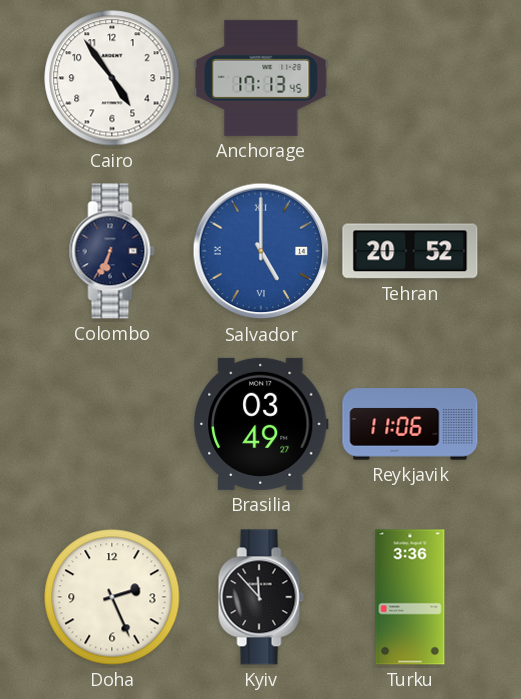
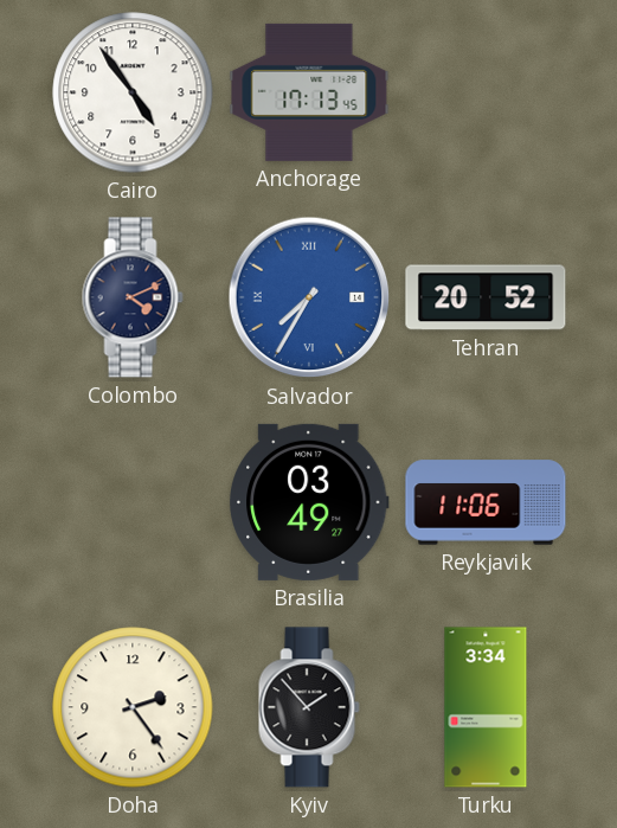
Colombo: 6:34 -> 4:11 (133, 297)
Salvador: 5:00 -> 7:35 (309, 297)
Doha: 2:26 -> 2:24 (133, 707)
Kyiv: 11:53 -> 1:53 (309, 707)
Turku: 3:36 -> 3:34 (486, 707)
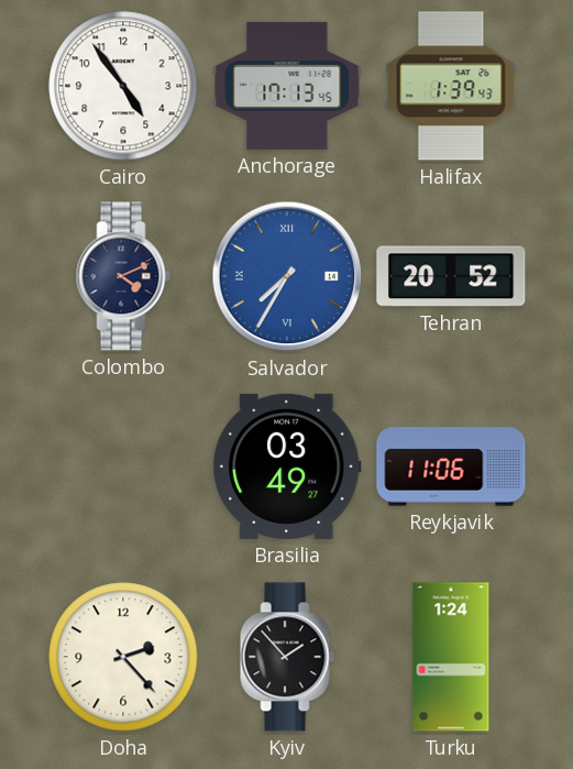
Halifax: none -> 1:39 (451, 86)
Doha: 2:24 -> 2:23 (123, 657)
Turku: 3:34 -> 1:24 (451, 657)
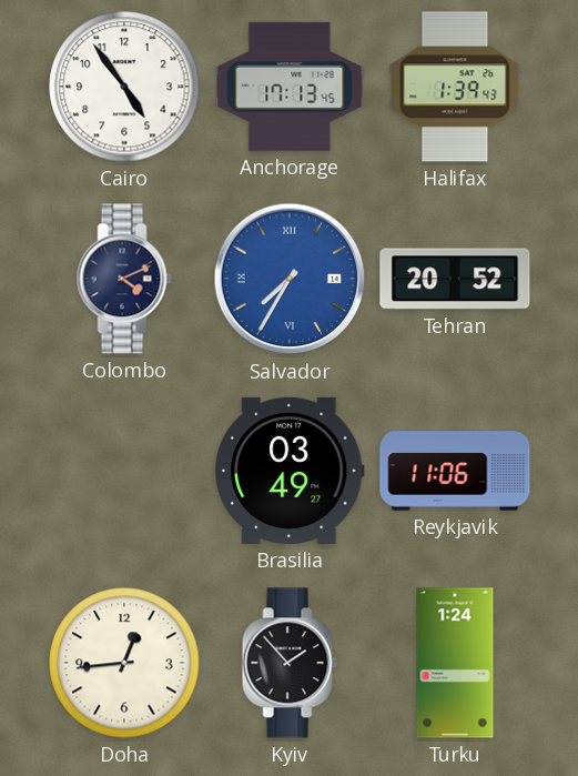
Doha: 2:23 -> 12:44 (124, 663)
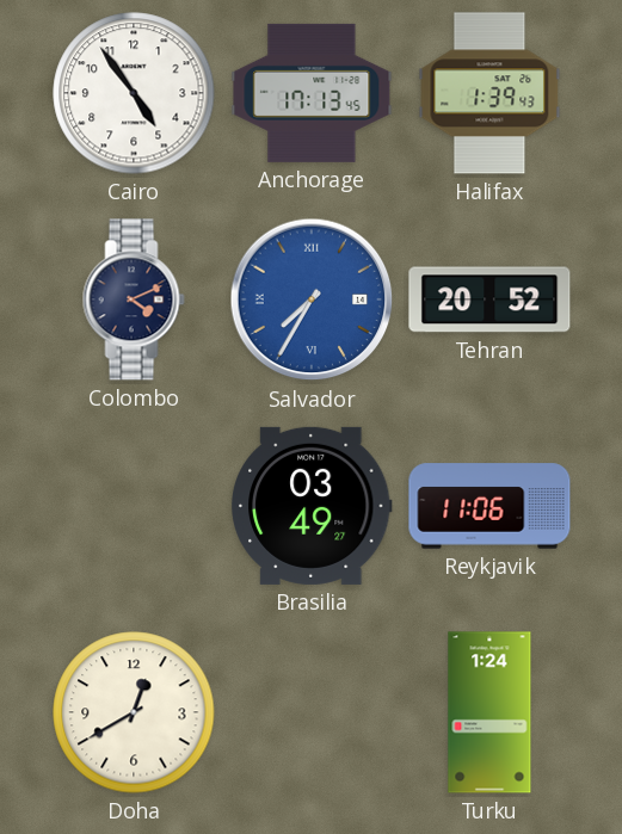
Doha: 12:44 -> 12:40 (134, 712)
Kyiv: 1:53 -> none (290, 663)
